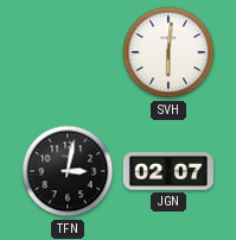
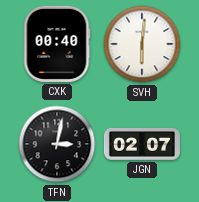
CXK: none -> 00:40 (57, 44)
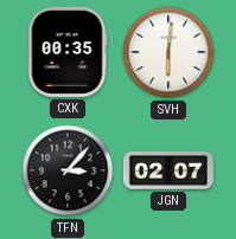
CXK: 00:40 -> 00:35 (68, 52)
TFN: 3:02 -> 3:07 (68, 170)
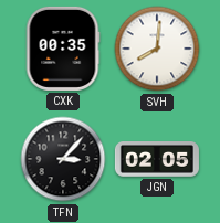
SVH: 6:01 -> 8:01 (157, 49)
JGN: 02:07 -> 02:05 (157, 160)
